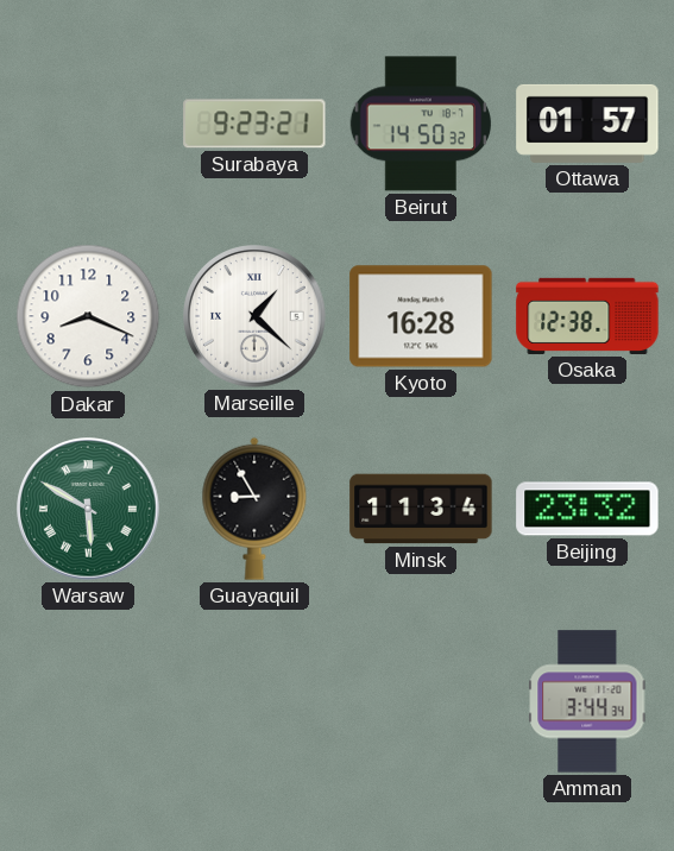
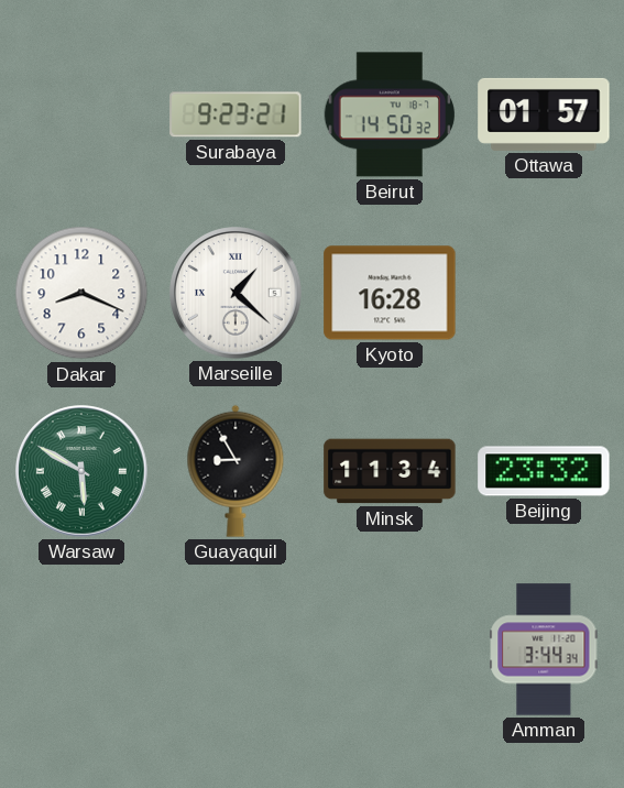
Osaka: 12:38 -> none (587, 316)
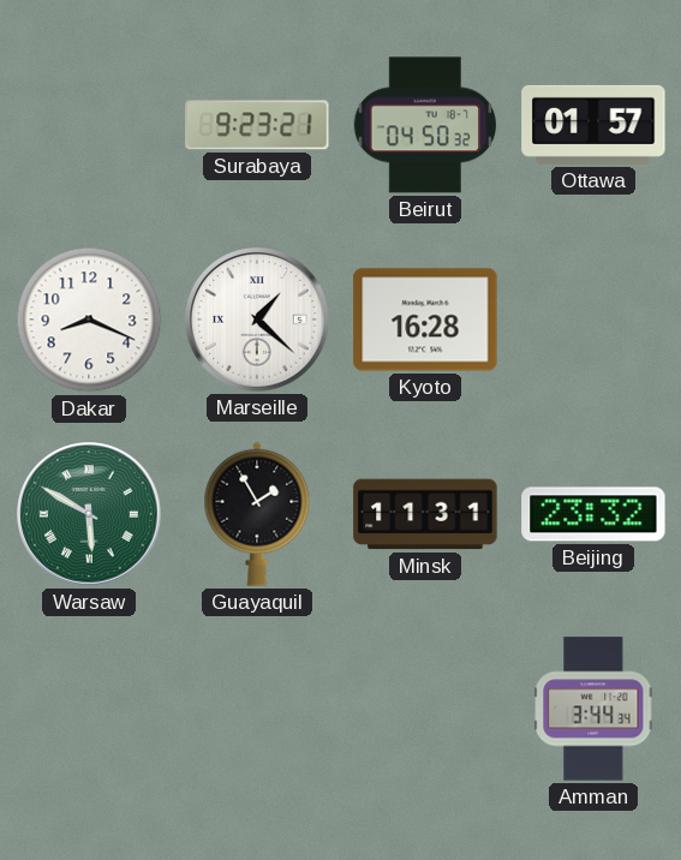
Beirut: 14:50 -> 04:50 (425, 125)
Guayaquil: 8:55 -> 1:55 (257, 514)
Minsk: 11:34 -> 11:31 (425, 514)
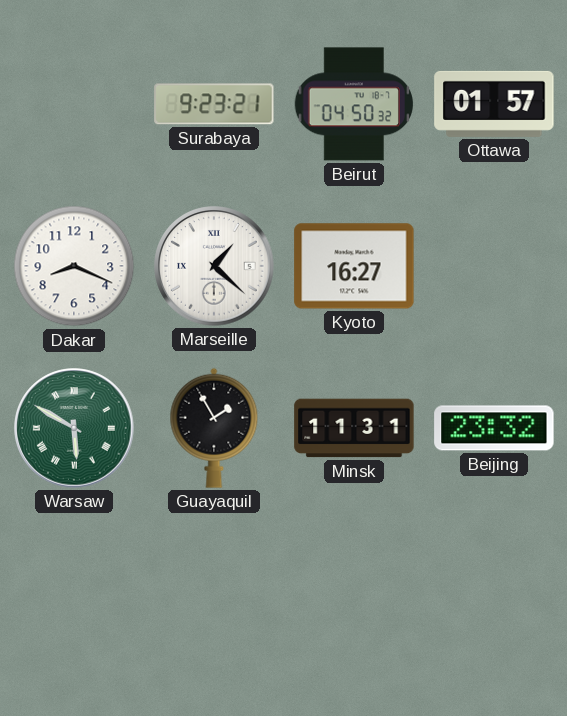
Kyoto: 16:28 -> 16:27 (354, 266)
Amman: 3:44 -> none (593, 709)
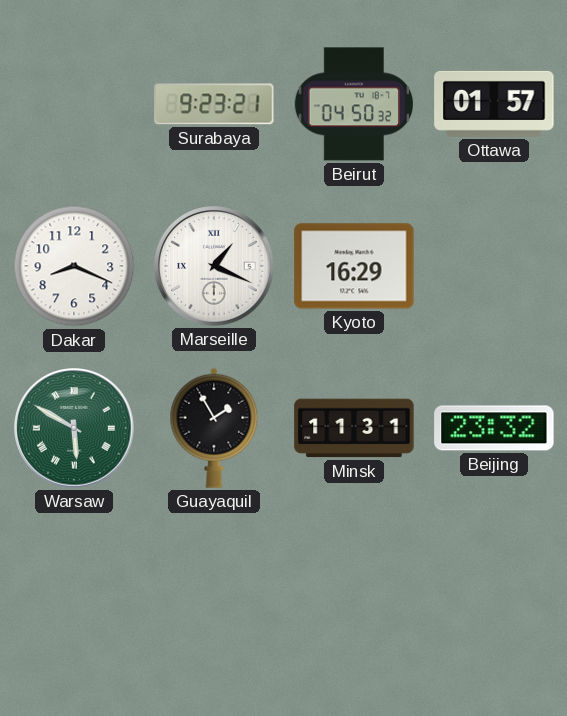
Marseille: 1:22 -> 1:19 (214, 266)
Kyoto: 16:27 -> 16:29 (354, 266)
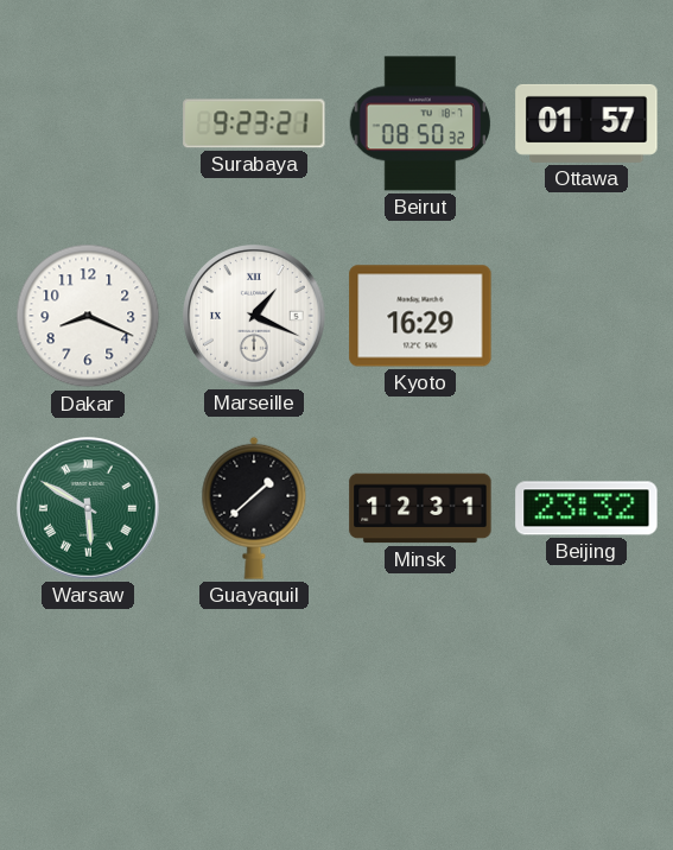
Beirut: 04:50 -> 08:50 (420, 123)
Guayaquil: 1:55 -> 1:38 (254, 508)
Minsk: 11:31 -> 12:31 (420, 508)
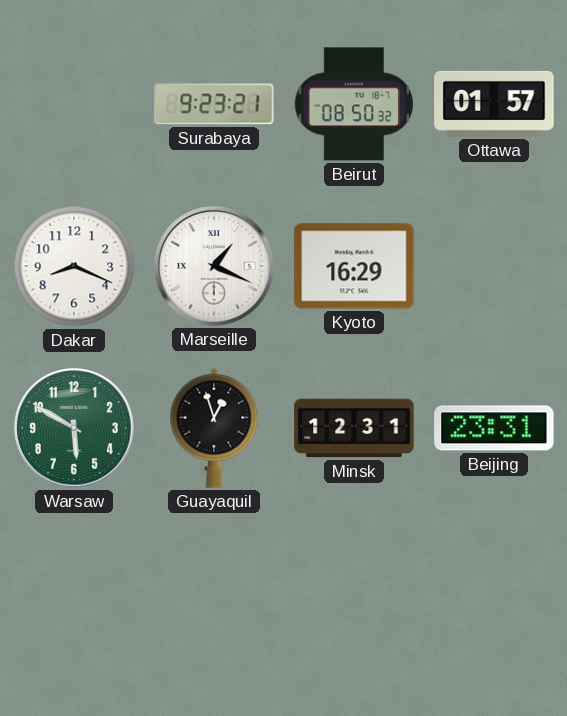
Warsaw numerals: Roman -> Arabic (74, 428)
Guayaquil: 1:38 -> 12:57 (214, 428)
Beijing: 23:32 -> 23:31 (494, 428)
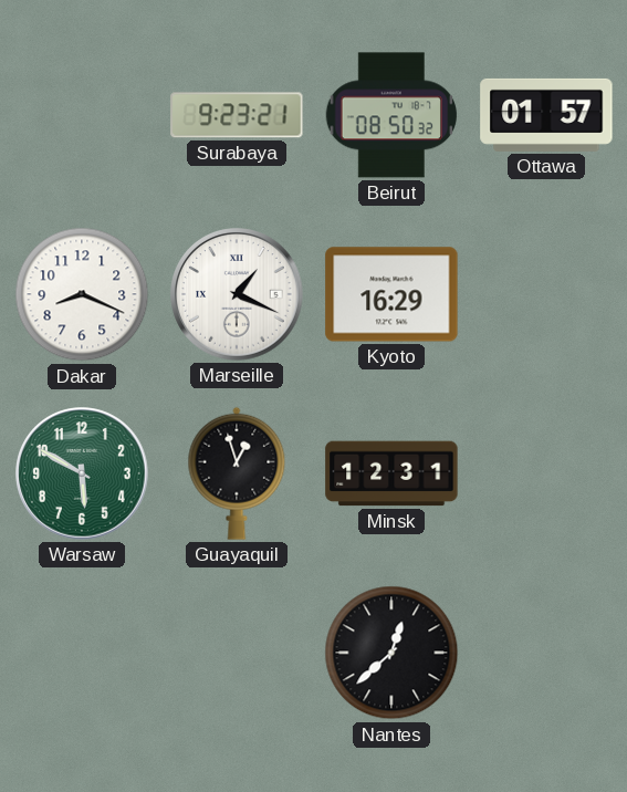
Beijing: 23:31 -> none (494, 428)
Nantes: none -> 12:38 (391, 653)
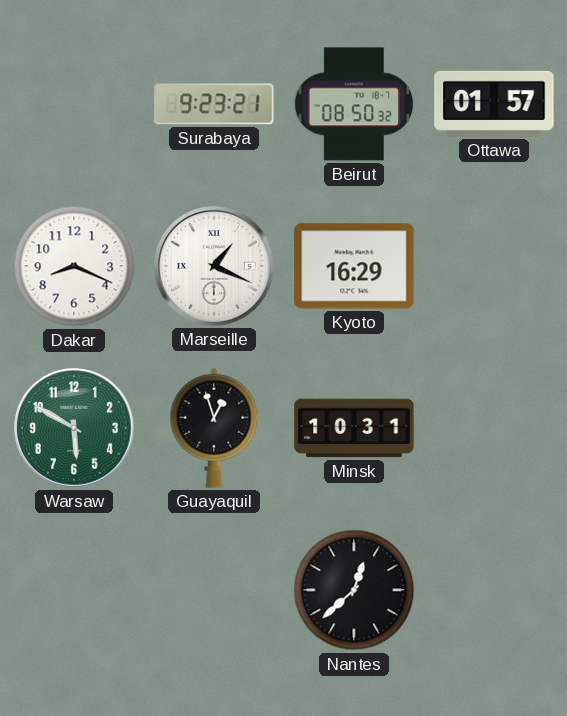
Minsk: 12:31 -> 10:31 (354, 428)
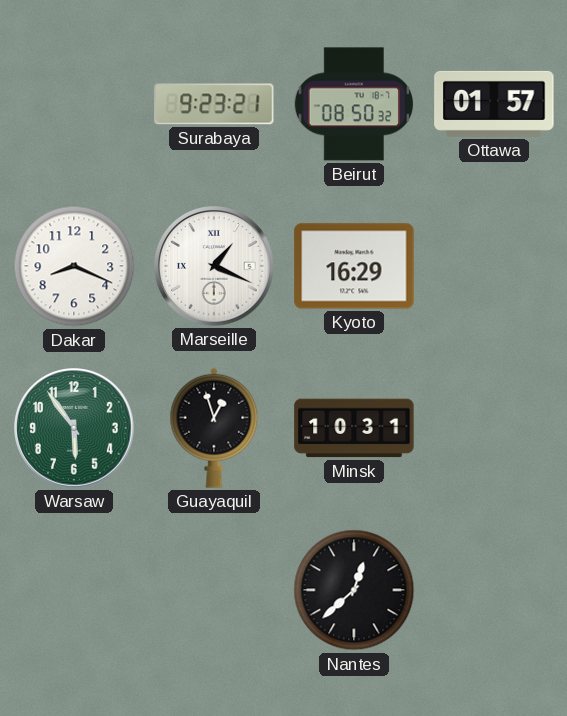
Warsaw: 5:50 -> 5:54 (74, 428)
